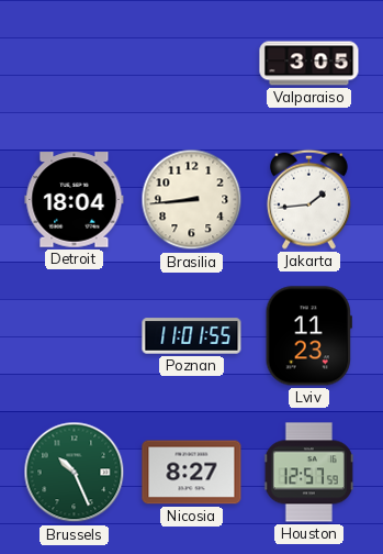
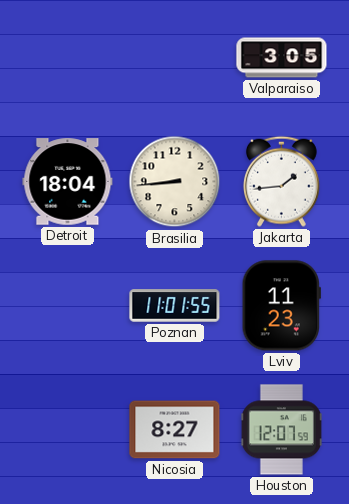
Brussels: 10:26 -> none (75, 473)
Houston: 12:57 -> 12:07 (281, 430)
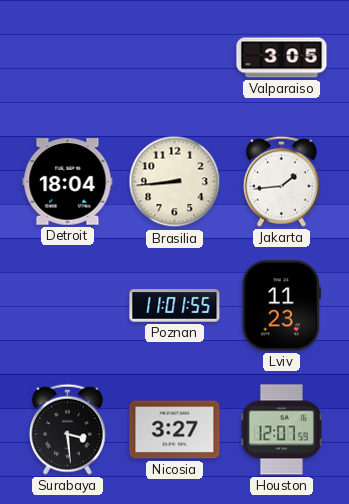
Surabaya: none -> 3:29 (67, 429)
Nicosia: 8:27 -> 3:27 (175, 430)
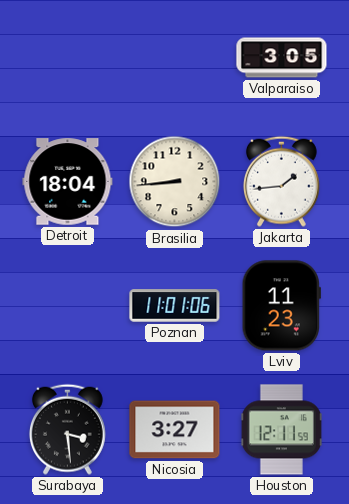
Poznan: 11:01:55 -> 11:01:06 (175, 306)
Houston: 12:07 -> 12:11 (281, 430)
